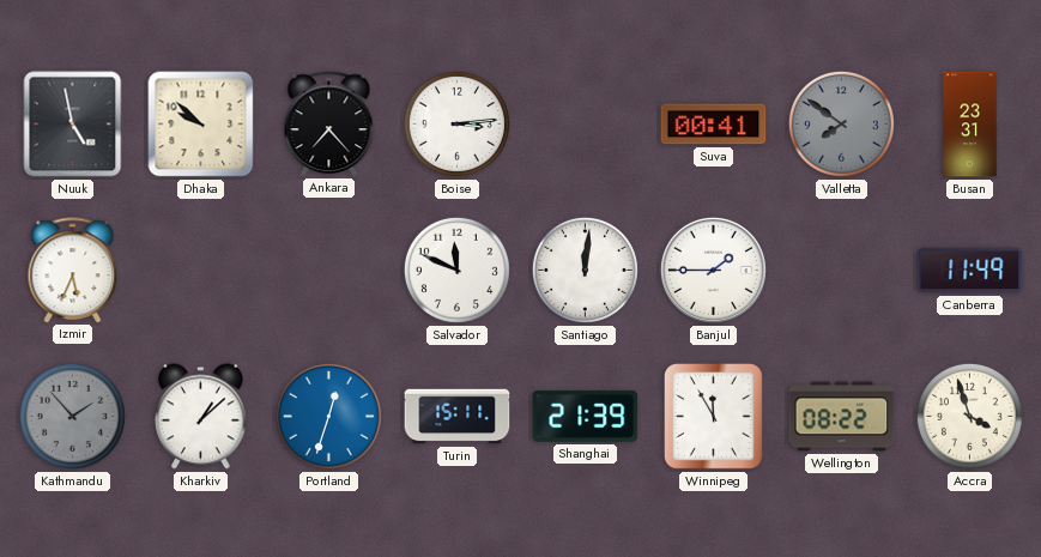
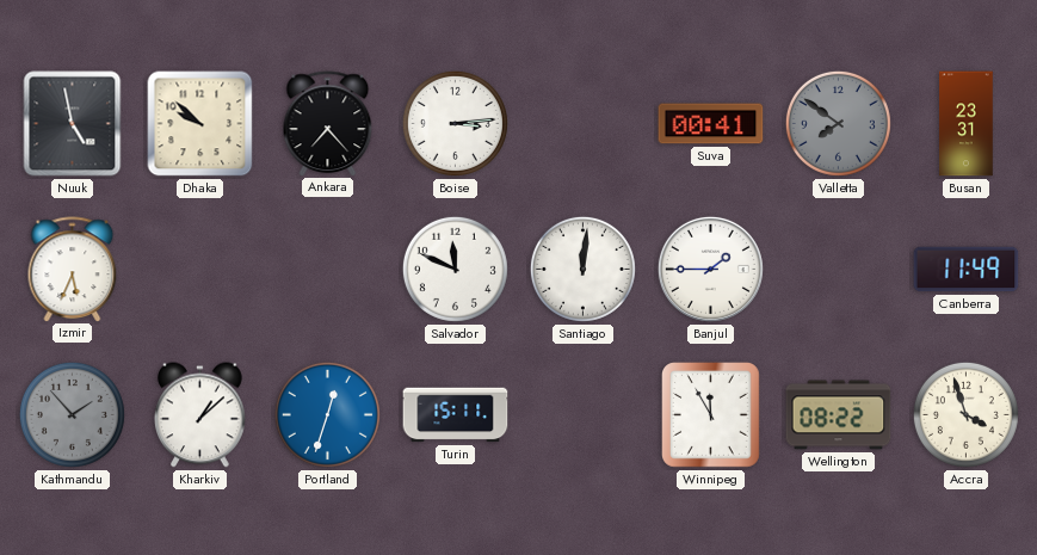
Shanghai: 21:39 -> none (586, 416)
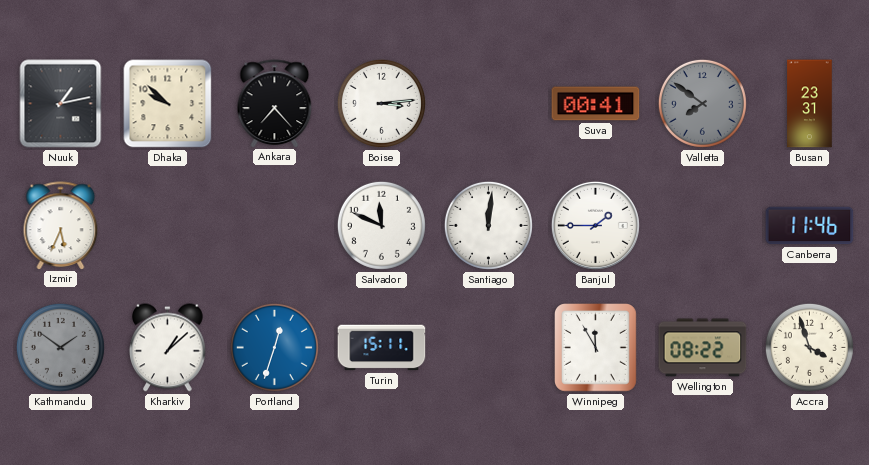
Nuuk: 4:58 -> 1:13 (61, 104)
Canberra: 11:49 -> 11:46 (810, 226)
Kathmandu: 1:53 -> 1:51 (60, 347)
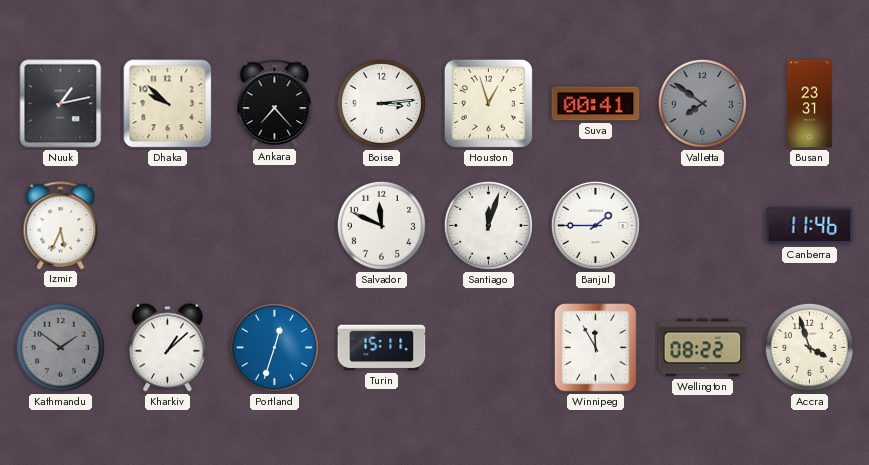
Houston: none -> 12:57 (488, 103)
Santiago: 12:01 -> 12:03 (488, 225)
